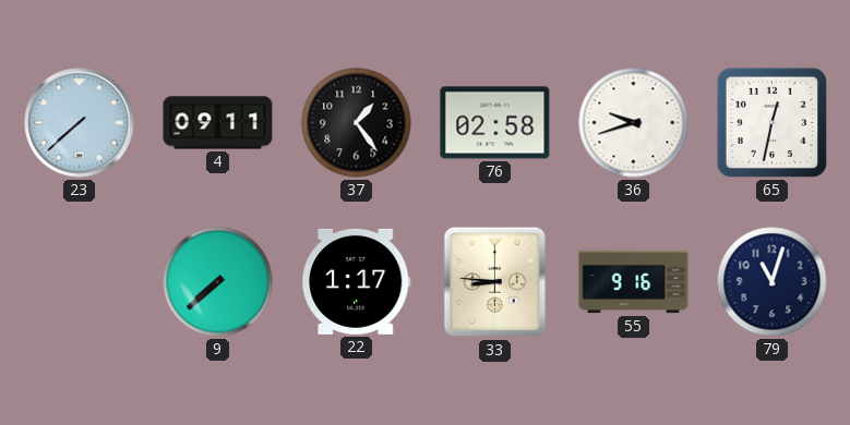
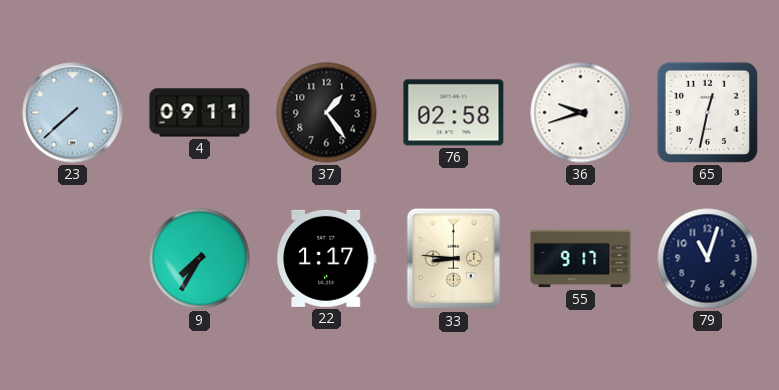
9: 7:38 -> 7:35 (200, 259)
55: 9:16 -> 9:17 (581, 259)
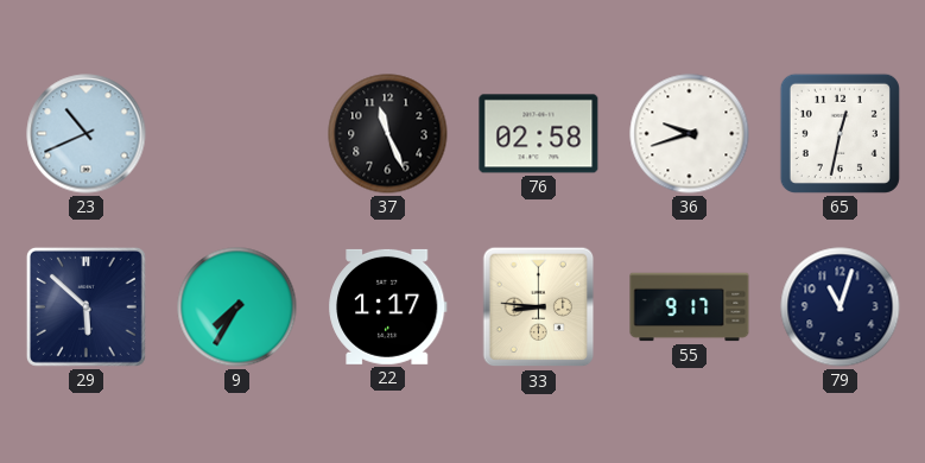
23: 7:38 -> 10:41 (87, 134)
4: 09:11 -> none (200, 113)
37: 1:24 -> 11:26 (388, 134)
29: none -> 5:52 (85, 306)
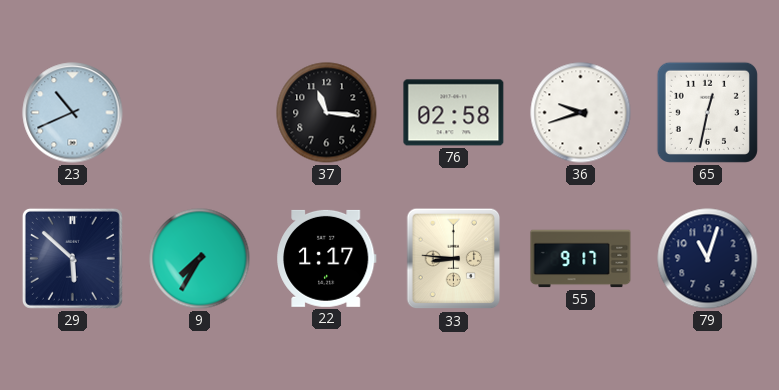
37: 11:26 -> 11:16 (327, 113)
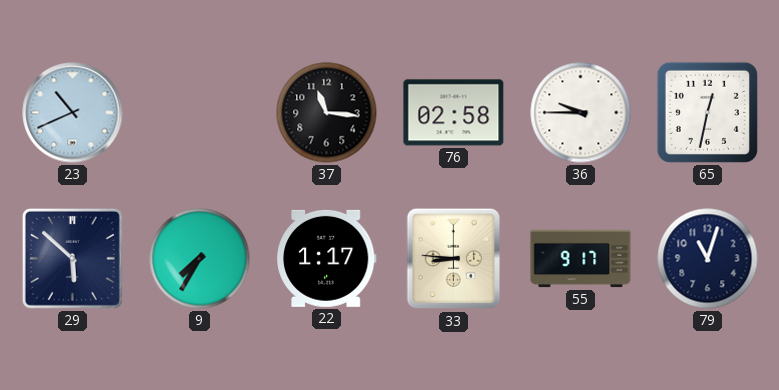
36: 9:42 -> 9:45 (581, 113)
